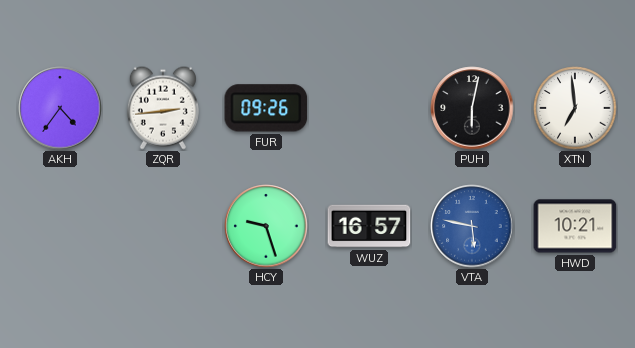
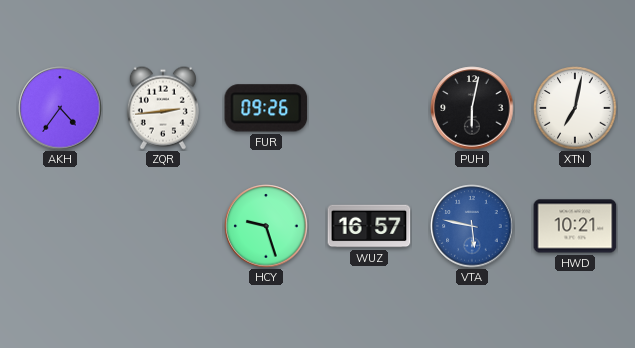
XTN: 6:59 -> 7:02 (575, 108)
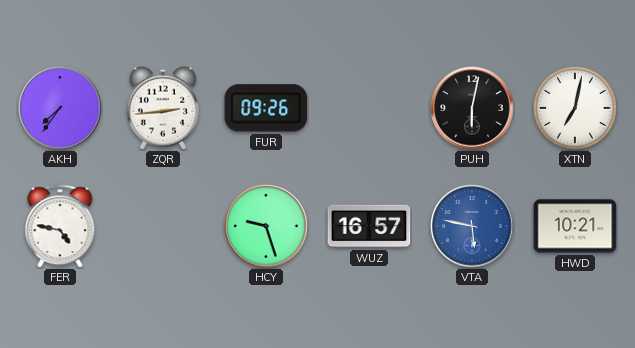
AKH: 4:36 -> 7:36 (60, 108)
FER: none -> 4:47 (60, 226)
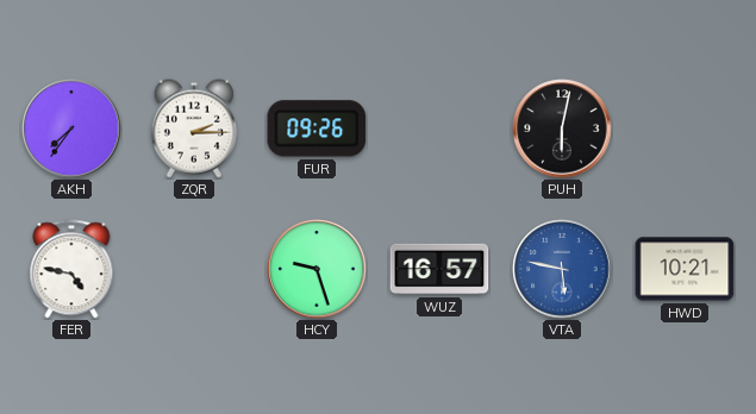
ZQR: 2:44 -> 2:15 (194, 128)
XTN: 7:02 -> none (575, 108)
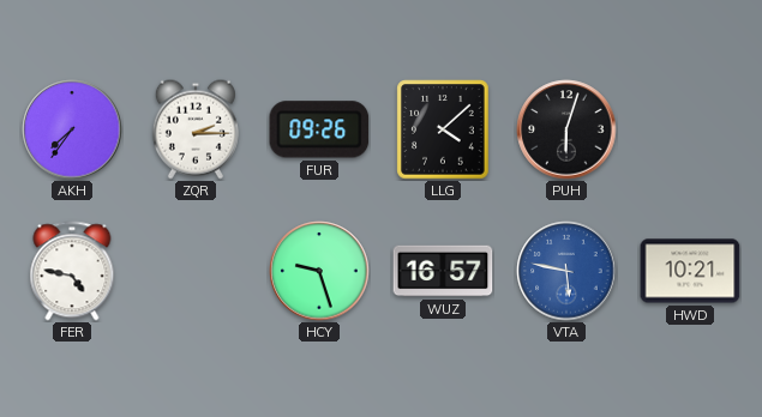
LLG: none -> 4:08 (443, 129)
PUH: 6:02 -> 6:03 (566, 129)
